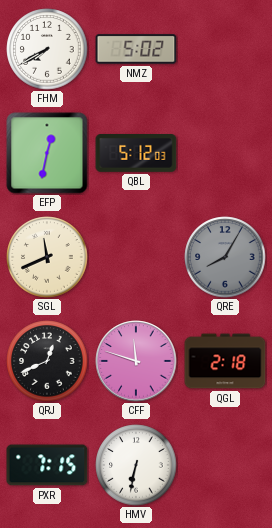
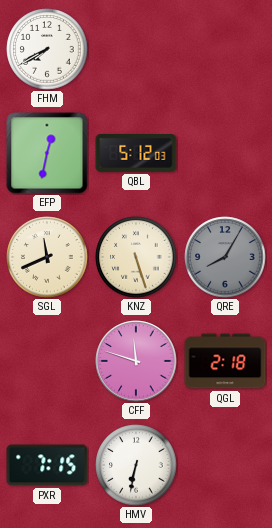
NMZ: 5:02 -> none (136, 49)
KNZ: none -> 5:27 (136, 257)
QRJ: 12:41 -> none (47, 361)
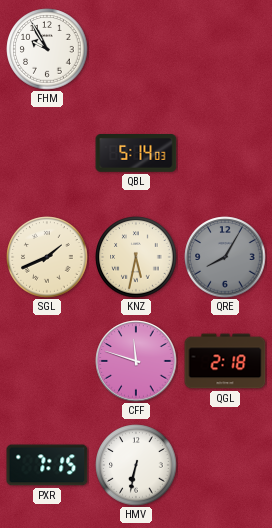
FHM: 7:40 -> 9:55 (47, 49)
EFP: 12:32 -> none (47, 153)
QBL: 5:12 -> 5:14 (136, 154)
SGL: 11:41 -> 1:41 (47, 257)
KNZ: 5:27 -> 5:32 (136, 257)
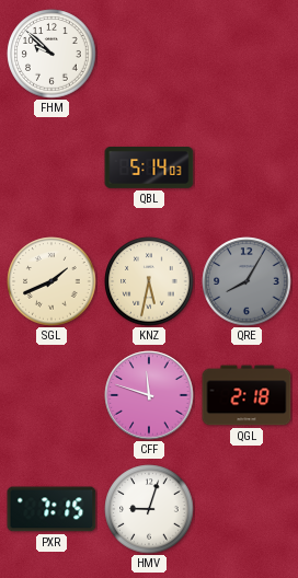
FHM: 9:55 -> 9:52 (51, 54)
HMV: 6:32 -> 9:03 (149, 509)
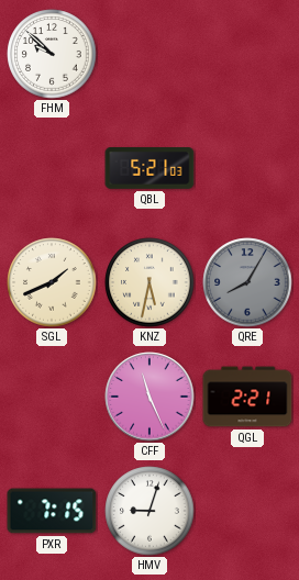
QBL: 5:14 -> 5:21 (149, 169)
CFF: 11:48 -> 11:26 (149, 397)
QGL: 2:18 -> 2:21 (247, 397)
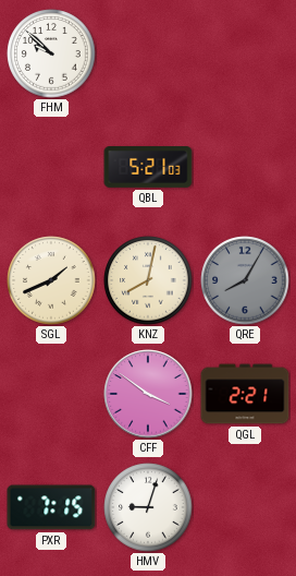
KNZ: 5:32 -> 8:02 (148, 280)
CFF: 11:26 -> 3:51 (148, 394)
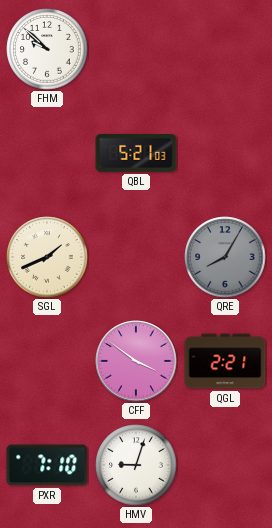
KNZ: 8:02 -> none (148, 280)
PXR: 7:15 -> 7:10 (47, 465)
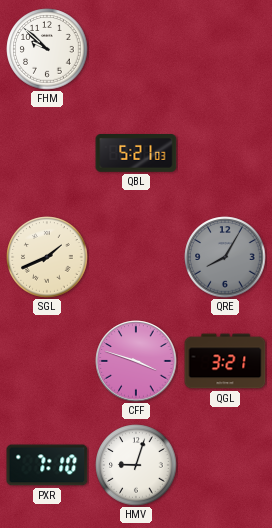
CFF: 3:51 -> 3:48 (136, 361)
QGL: 2:21 -> 3:21 (225, 361)
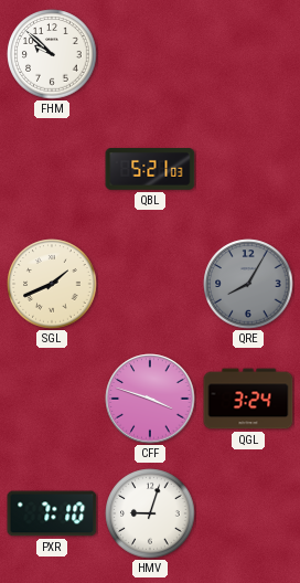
QGL: 3:21 -> 3:24 (248, 399)
